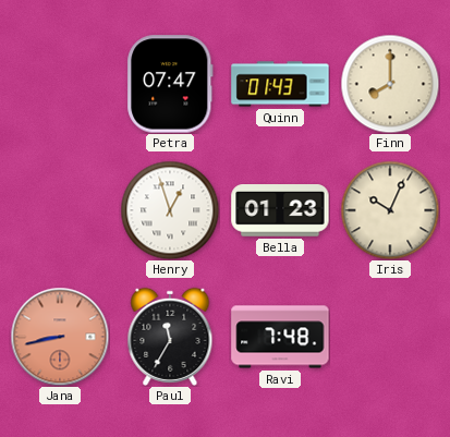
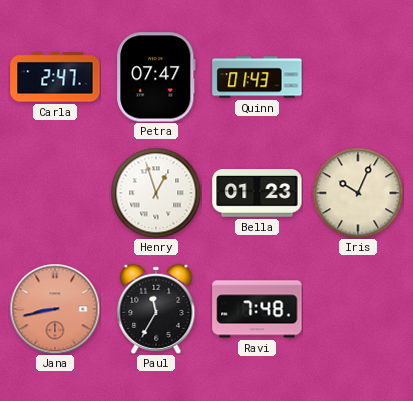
Carla: none -> 2:47 (55, 77)
Finn: 8:00 -> none (390, 84)
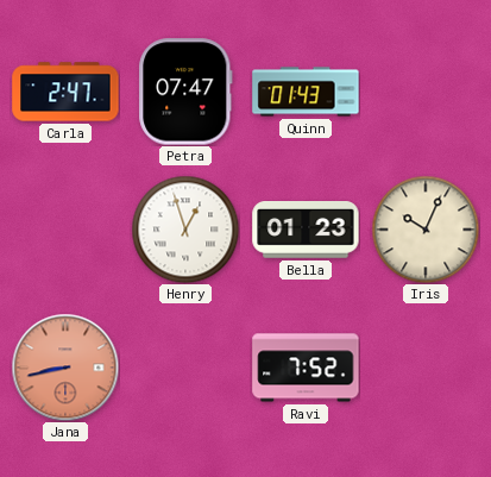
Paul: 11:35 -> none (156, 309)
Ravi: 7:48 -> 7:52 (306, 368)
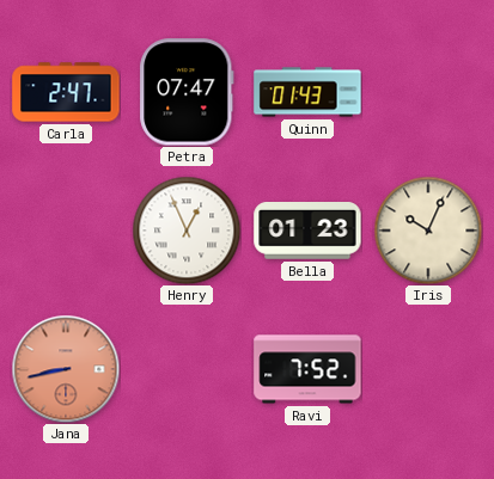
Henry: 12:57 -> 12:56 (187, 231)
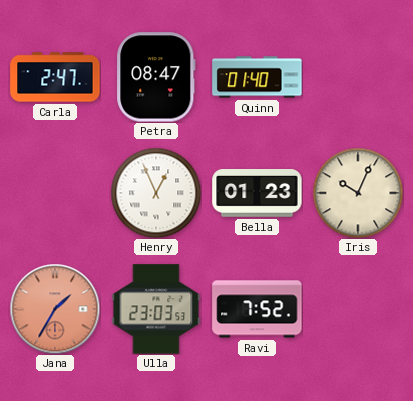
Petra: 07:47 -> 08:47 (156, 77)
Quinn: 01:43 -> 01:40 (257, 77)
Jana: 8:43 -> 1:35 (55, 309)
Ulla: none -> 23:03 (156, 309)
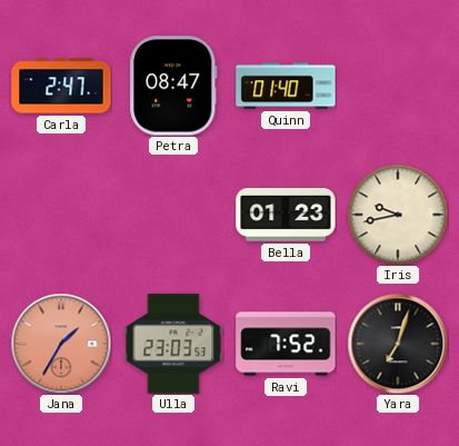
Henry: 12:56 -> none (156, 193)
Iris: 10:04 -> 9:43 (398, 215)
Yara: none -> 7:03 (398, 344)
